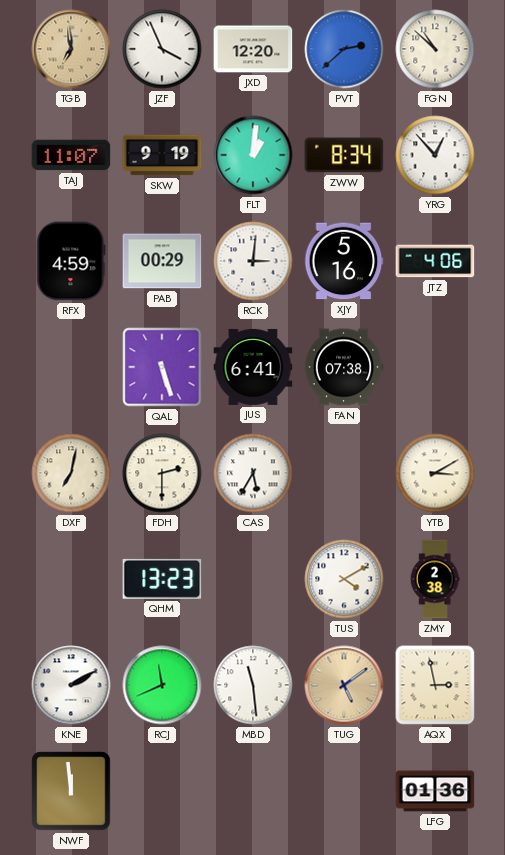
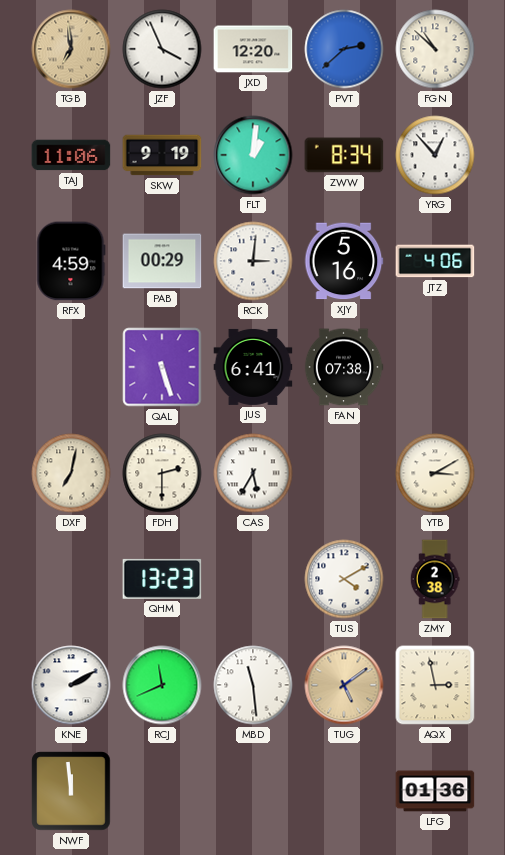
TAJ: 11:07 -> 11:06 (71, 155)
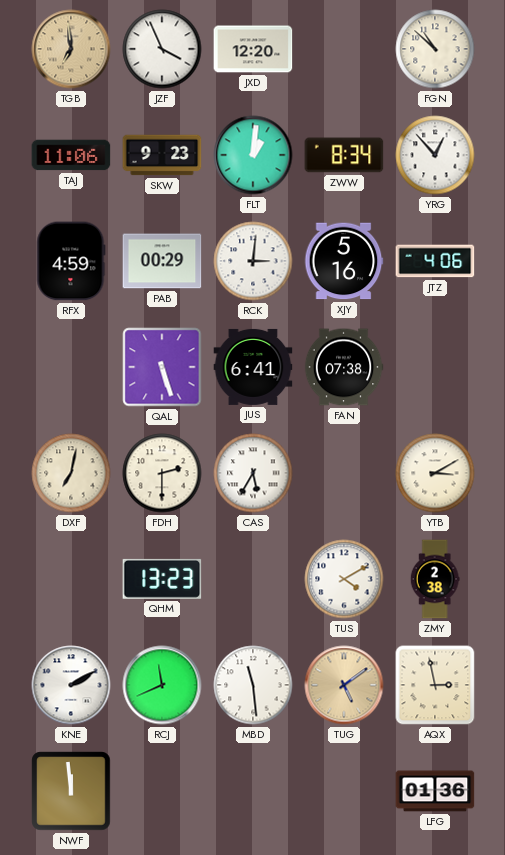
PVT: 2:38 -> none (344, 49)
SKW: 9:19 -> 9:23 (162, 155)
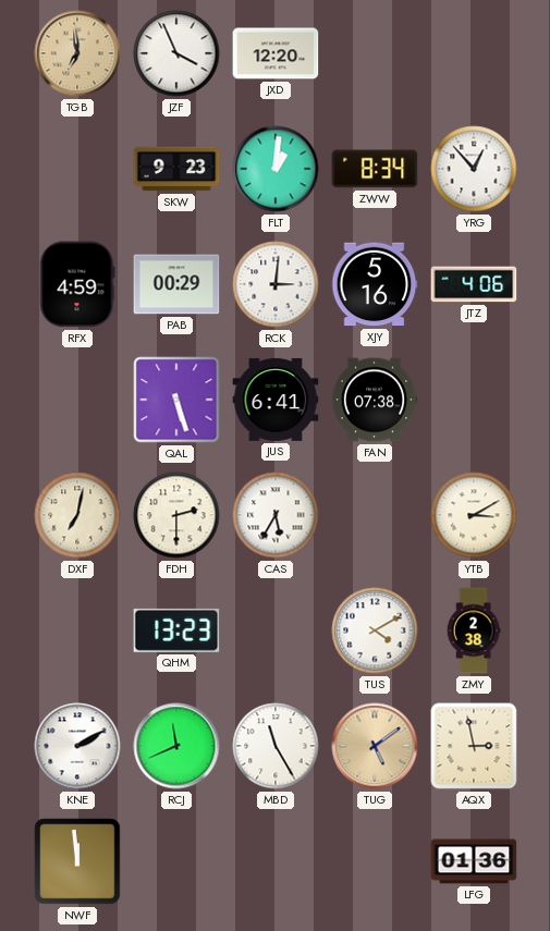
FGN: 10:52 -> none (435, 49)
TAJ: 11:06 -> none (71, 155)
MBD: 11:29 -> 11:25 (276, 746)
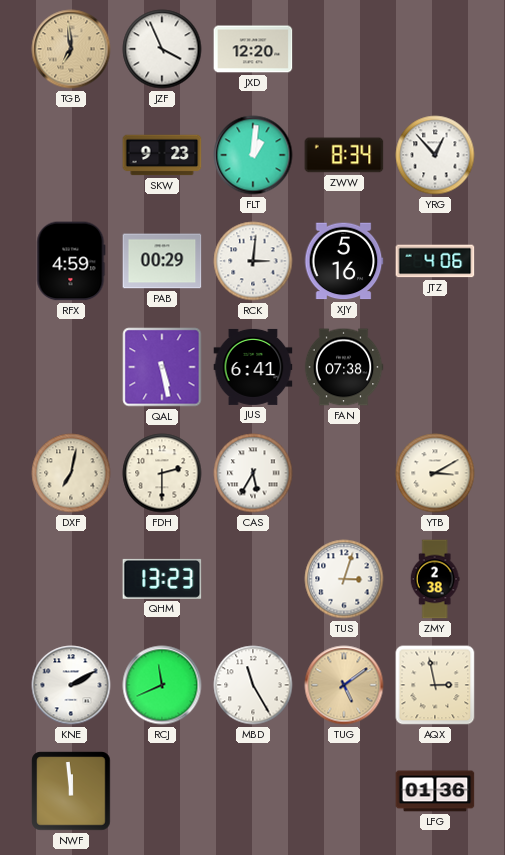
QAL: 5:27 -> 5:28 (162, 367)
TUS: 4:10 -> 3:03 (344, 579)
